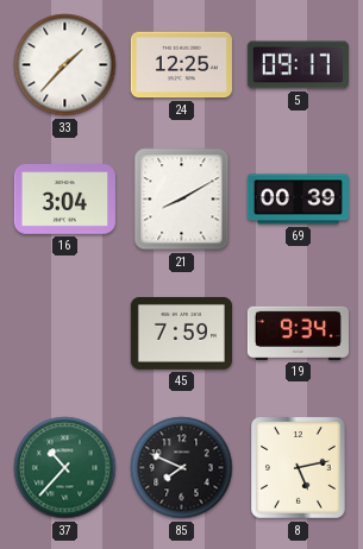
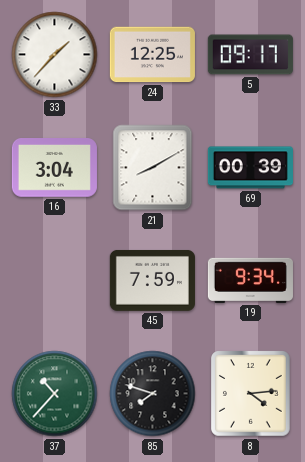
85: 7:49 -> 7:48 (153, 394)
8: 5:13 -> 4:14 (251, 394)
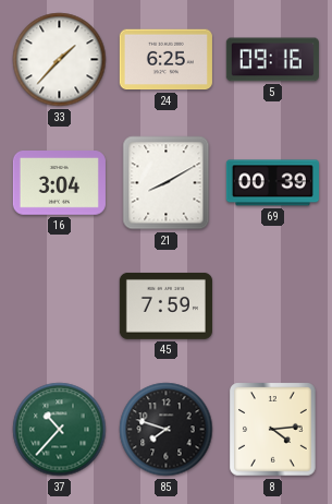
24: 12:25 -> 6:25 (165, 60)
5: 09:17 -> 09:16 (272, 60)
19: 9:34 -> none (250, 280)
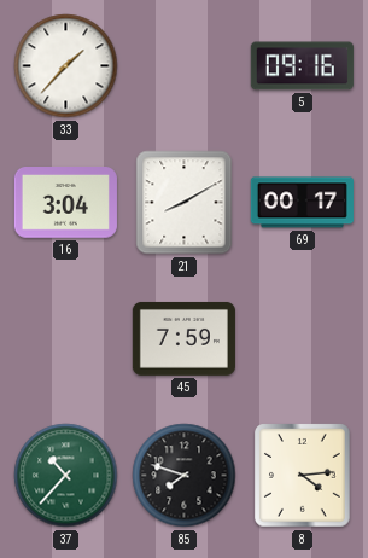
24: 6:25 -> none (165, 60)
69: 00:39 -> 00:17 (302, 203)
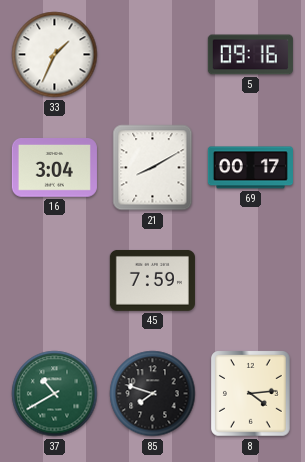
33: 1:37 -> 1:34 (55, 55)
37: 10:37 -> 10:40 (55, 394)
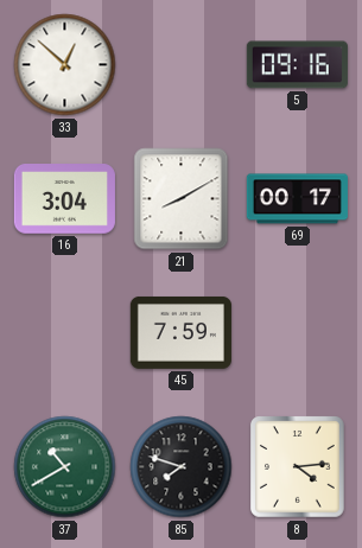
33: 1:34 -> 12:52 (65, 65)
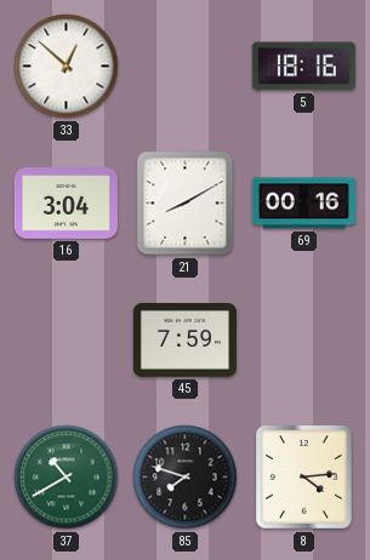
5: 09:16 -> 18:16 (303, 67)
69: 00:17 -> 00:16 (303, 204)
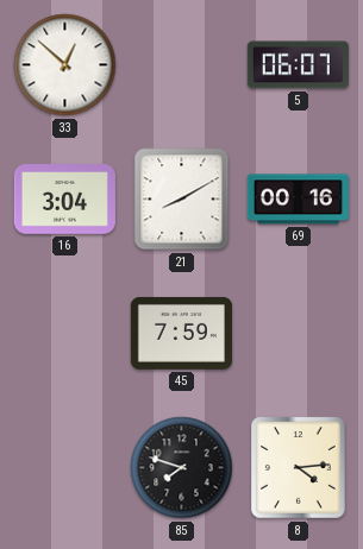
5: 18:16 -> 06:07 (298, 65)
37: 10:40 -> none (67, 478)
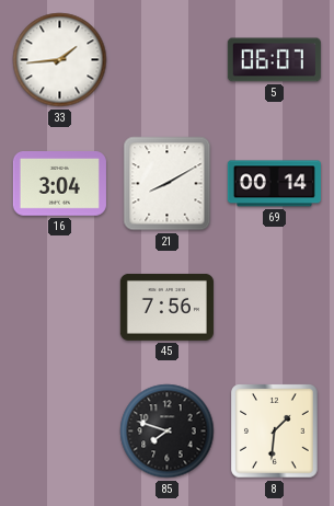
33: 12:52 -> 1:44 (60, 60)
69: 00:16 -> 00:14 (274, 184)
45: 7:59 -> 7:56 (166, 307)
8: 4:14 -> 1:31 (275, 432)
